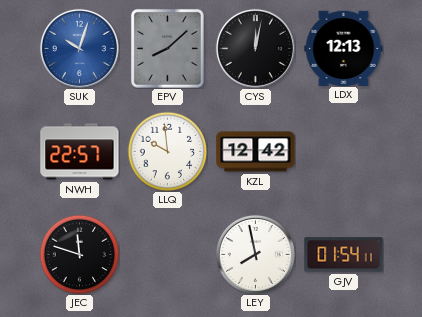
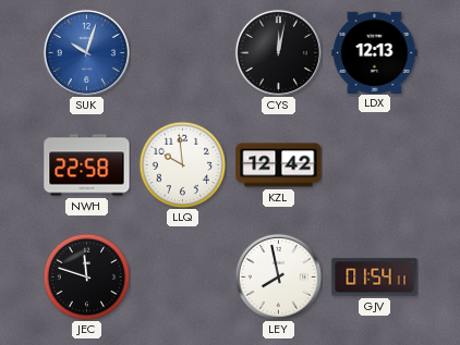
EPV: 8:08 -> none (167, 48)
NWH: 22:57 -> 22:58 (87, 165)
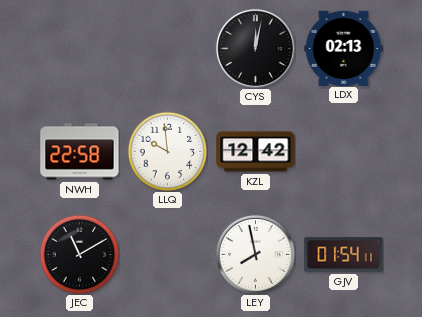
SUK: 10:03 -> none (86, 52)
LDX: 12:13 -> 02:13 (344, 48)
JEC: 11:48 -> 11:10 (79, 254)
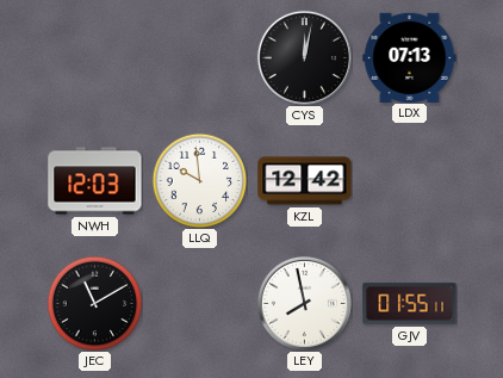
LDX: 02:13 -> 07:13 (410, 57)
NWH: 22:58 -> 12:03 (95, 181)
GJV: 01:54 -> 01:55 (410, 304)
